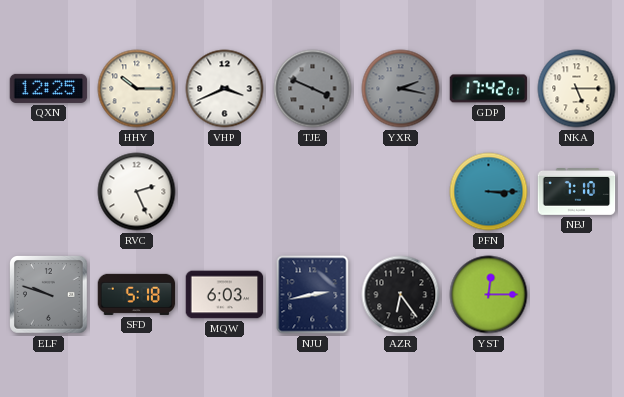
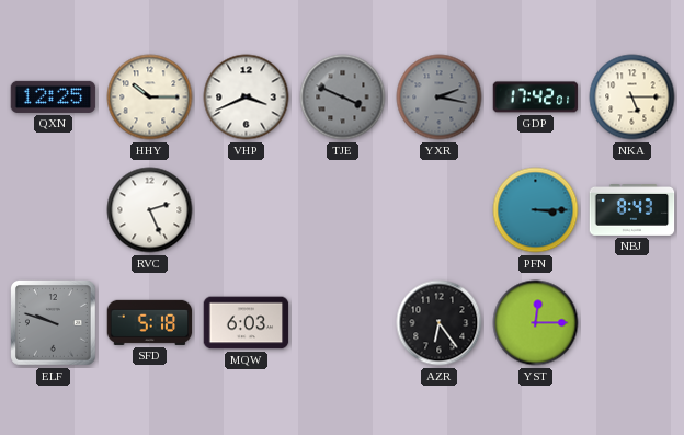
NBJ: 7:10 -> 8:43 (632, 210)
NJU: 2:43 -> none (313, 295)
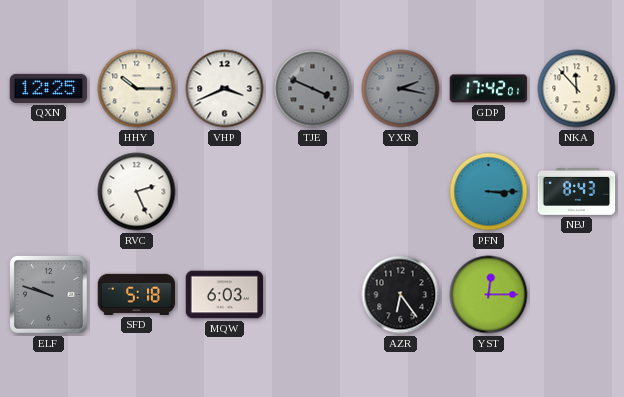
NKA: 5:15 -> 11:53 (577, 89)
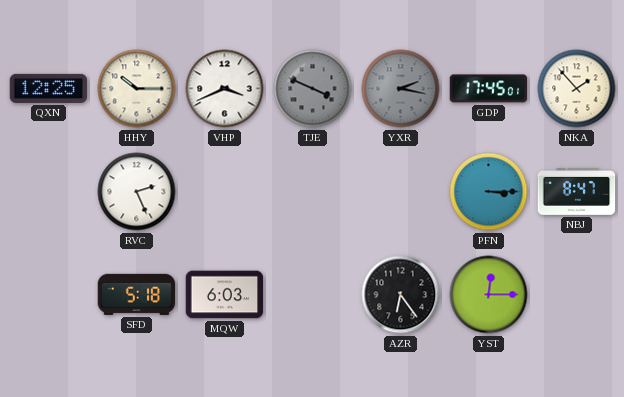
GDP: 17:42 -> 17:45 (489, 89)
NKA: 11:53 -> 1:53 (577, 89)
NBJ: 8:43 -> 8:47 (577, 192)
ELF: 9:48 -> none (49, 295)
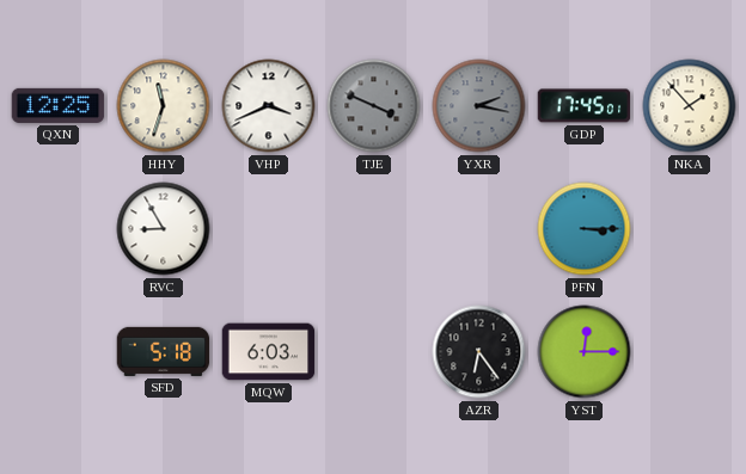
HHY: 10:15 -> 11:33 (164, 106)
RVC: 2:26 -> 8:55 (164, 229)
NBJ: 8:47 -> none (577, 192)
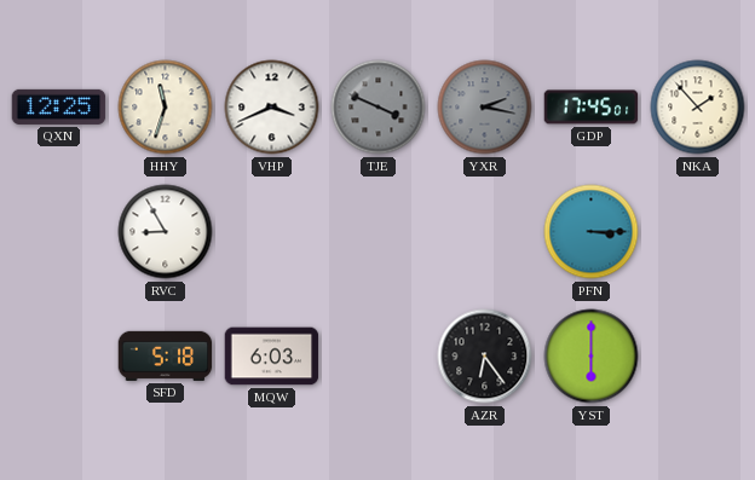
YST: 12:15 -> 6:00 (592, 357)
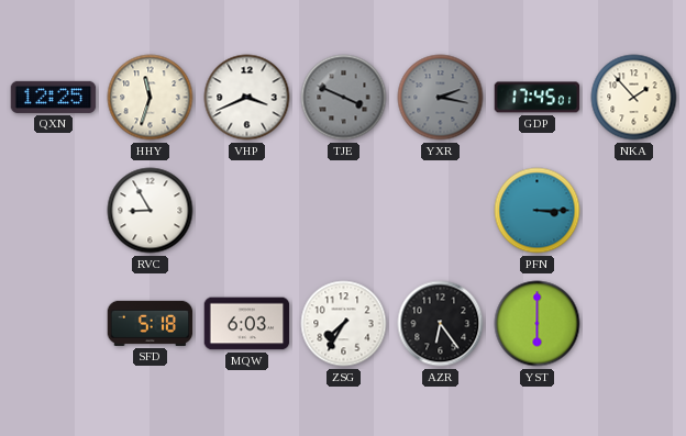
ZSG: none -> 7:35 (344, 324)
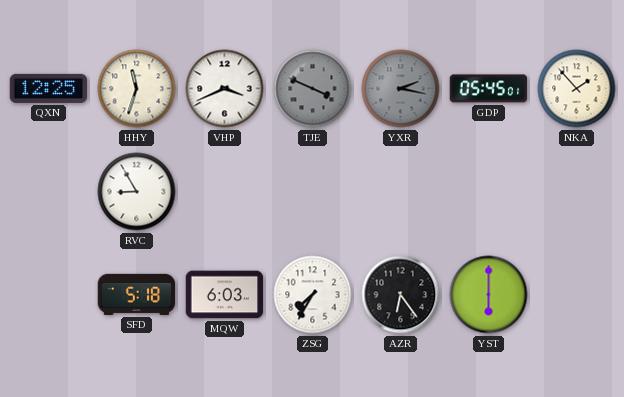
GDP: 17:45 -> 05:45 (489, 89)
PFN: 3:15 -> none (538, 211)
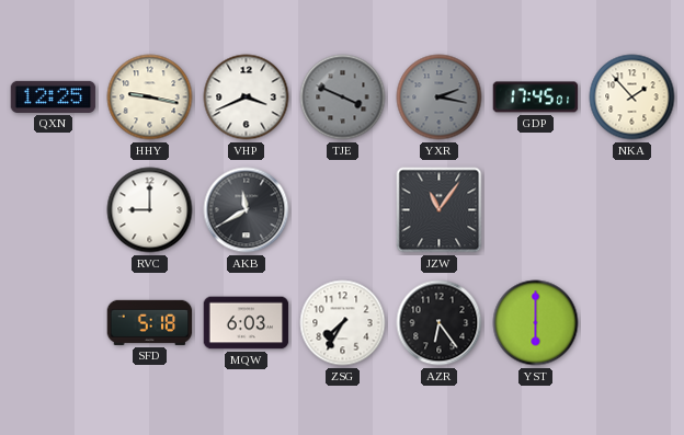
HHY: 11:33 -> 9:17 (150, 98)
GDP: 05:45 -> 17:45 (536, 98)
RVC: 8:55 -> 9:00 (150, 210)
AKB: none -> 11:40 (247, 210)
JZW: none -> 11:06 (440, 210)
